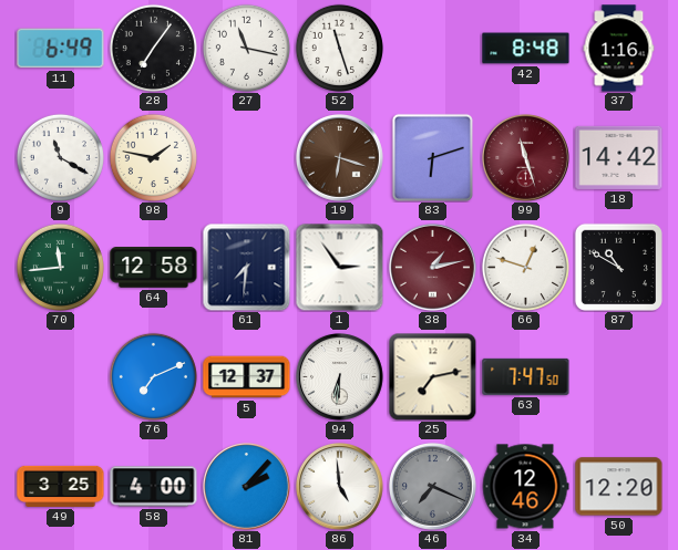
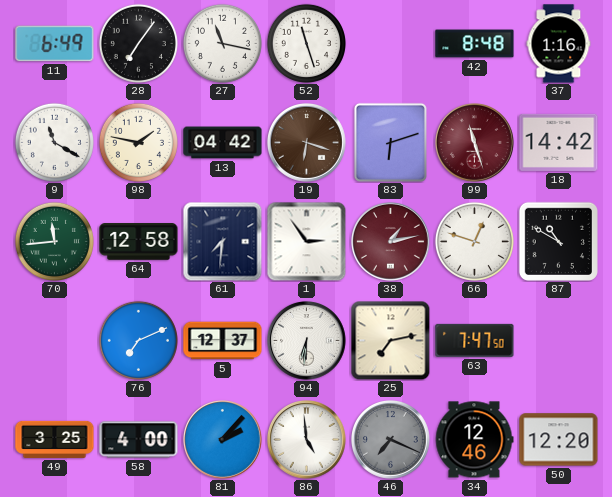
13: none -> 04:42 (223, 143)
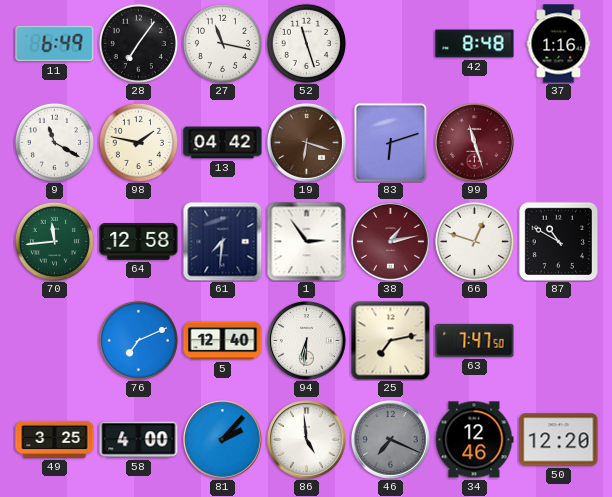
18: 14:42 -> none (559, 142)
5: 12:37 -> 12:40 (223, 341)
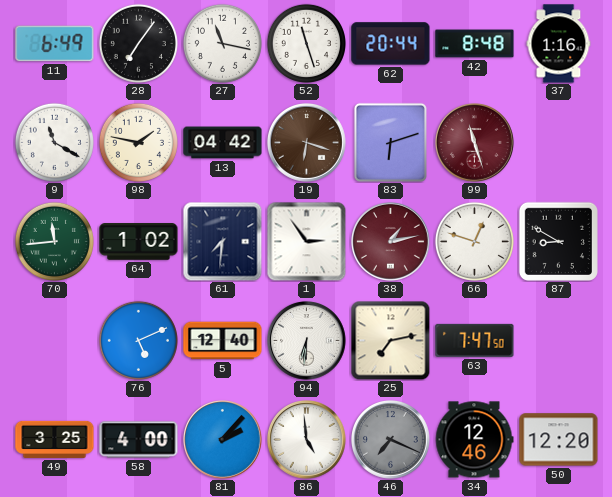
62: none -> 20:44 (391, 44)
64: 12:58 -> 1:02 (139, 242)
87: 10:50 -> 8:50 (558, 241)
76: 7:11 -> 5:11 (138, 340)
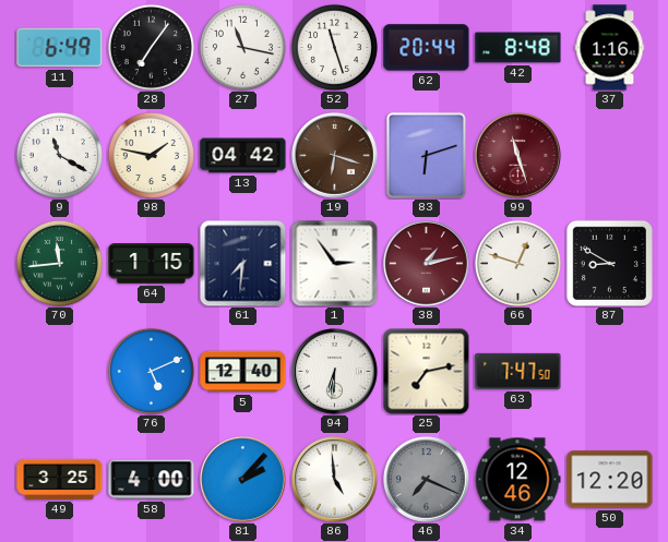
64: 1:02 -> 1:15 (152, 264)
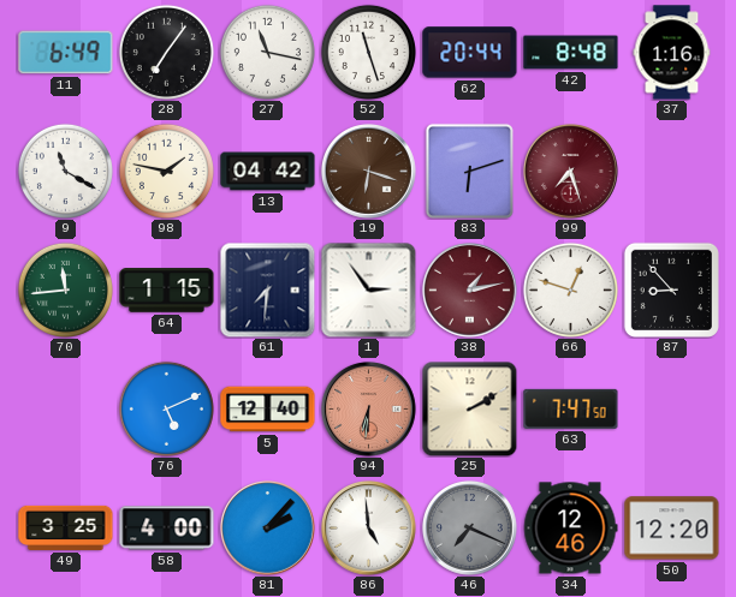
99: 11:27 -> 7:27 (571, 172)
87: 8:50 -> 8:53 (671, 289)
94 dial: white -> salmon (369, 410)
25: 7:13 -> 2:10 (469, 408)
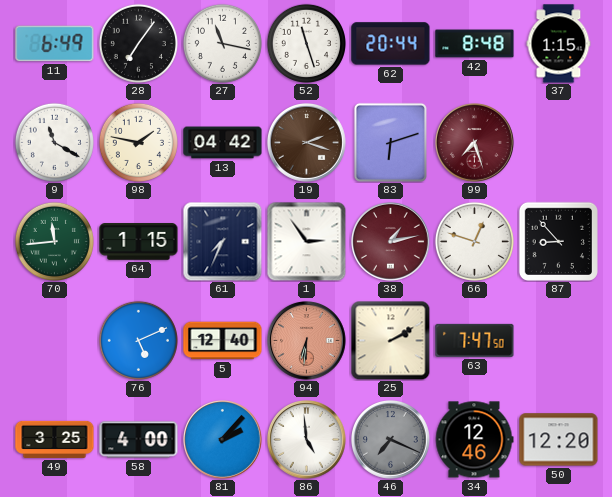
37: 1:16 -> 1:15 (559, 44)
19: 6:18 -> 2:18 (307, 143)
61: 7:31 -> 7:34 (222, 241)
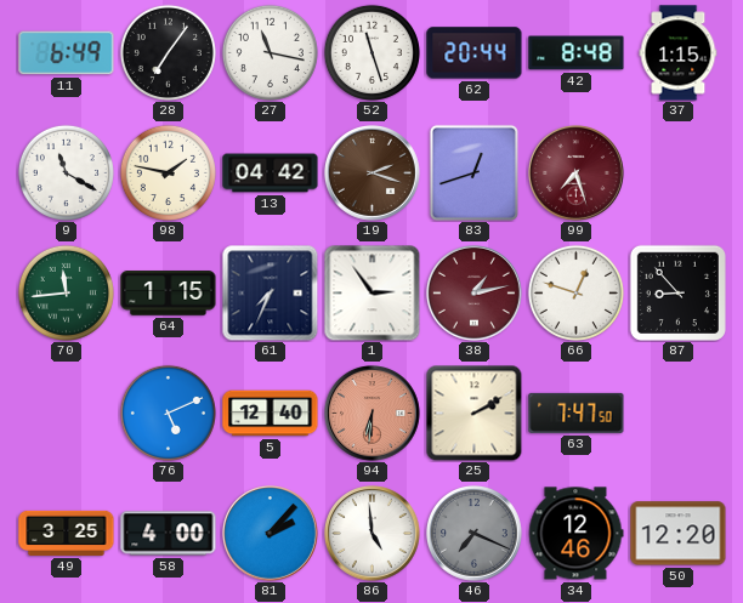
83: 6:12 -> 12:42 (473, 172)
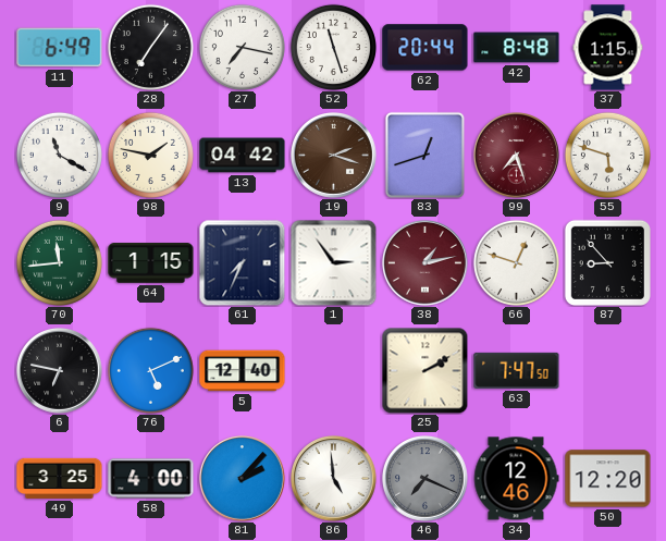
27: 11:17 -> 7:17 (242, 47)
55: none -> 5:48 (607, 155)
6: none -> 6:47 (60, 371)
94: 6:31 -> none (373, 414)
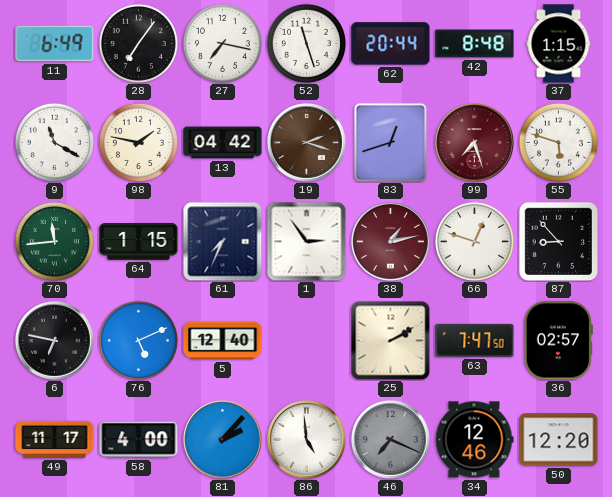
36: none -> 02:57 (558, 341)
49: 3:25 -> 11:17 (55, 439)
